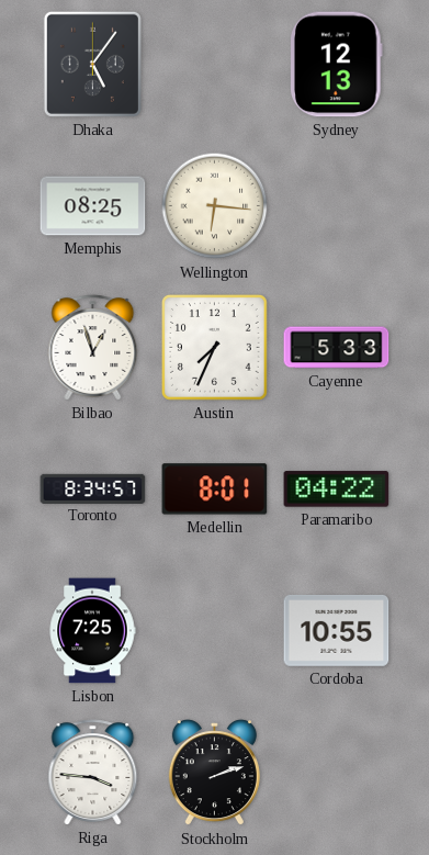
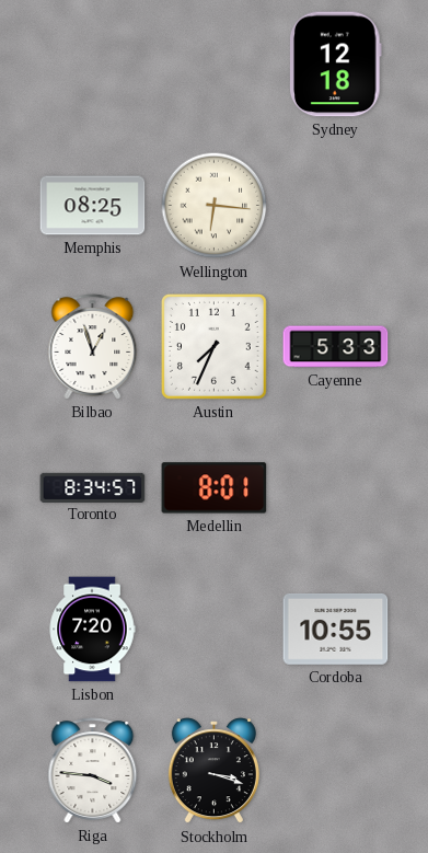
Dhaka: 5:06 -> none (92, 64)
Sydney: 12:13 -> 12:18 (336, 65)
Paramaribo: 04:22 -> none (337, 490)
Lisbon: 7:25 -> 7:20 (92, 630)
Stockholm: 2:12 -> 3:18 (213, 771)
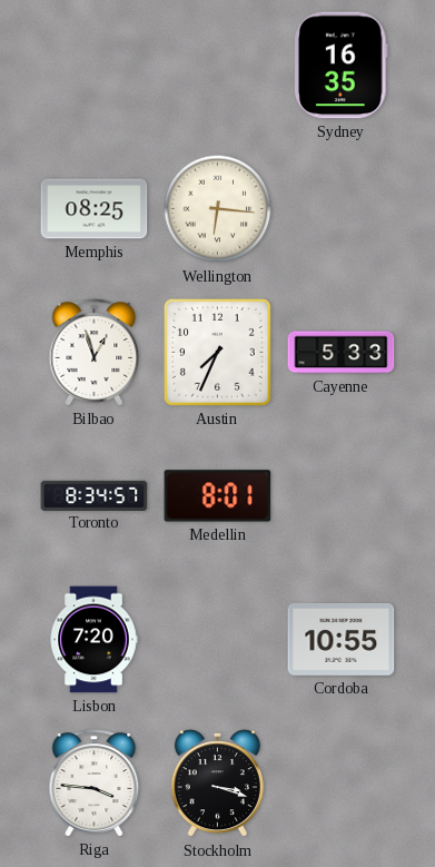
Sydney: 12:18 -> 16:35 (342, 66)
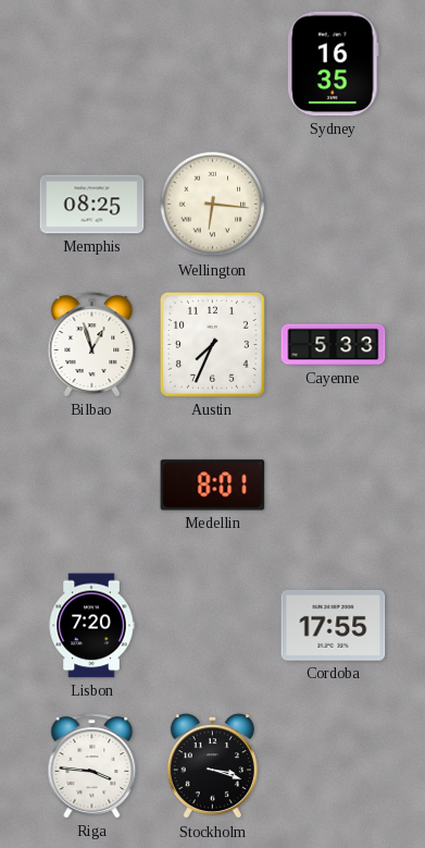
Toronto: 8:34 -> none (95, 495)
Cordoba: 10:55 -> 17:55 (334, 626)
